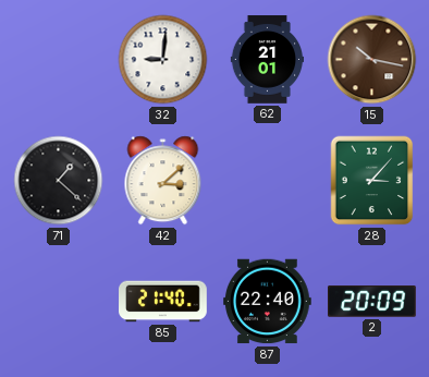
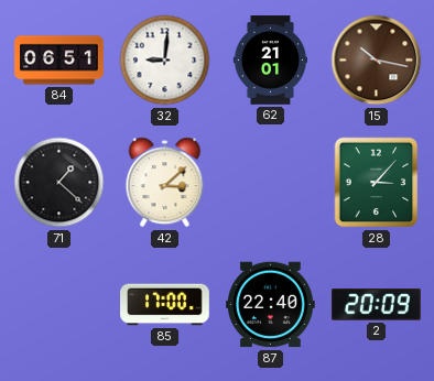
84: none -> 06:51 (59, 61)
85: 21:40 -> 17:00 (165, 305)
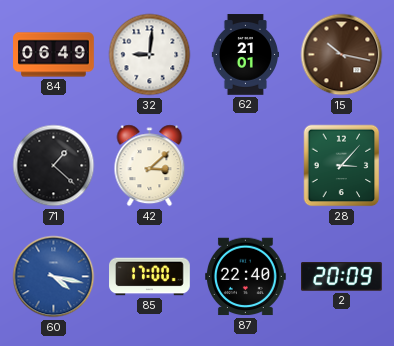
84: 06:51 -> 06:49 (54, 55)
60: none -> 4:17 (54, 277)
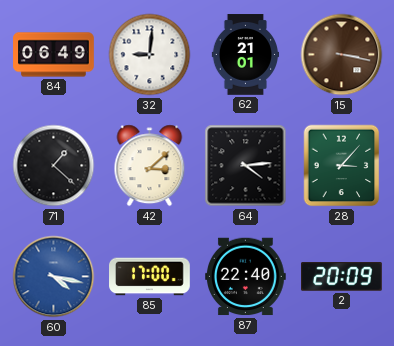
15: 10:17 -> 3:17 (342, 55)
64: none -> 4:14 (246, 166)
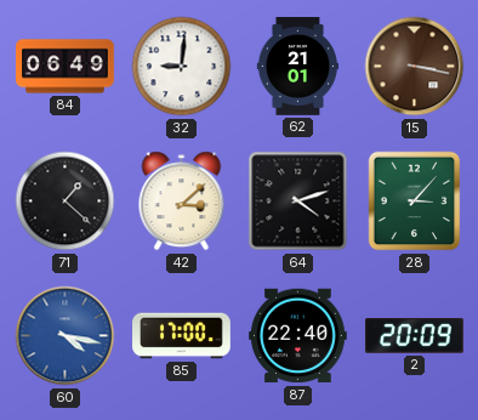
64: 4:14 -> 4:12 (298, 202)
